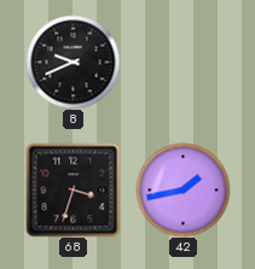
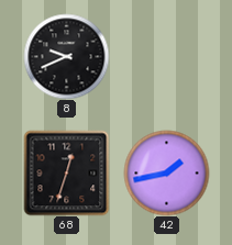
68: 3:33 -> 12:33 (66, 172)
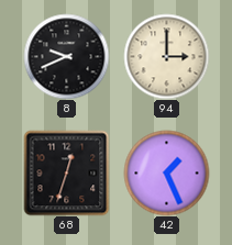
94: none -> 3:00 (166, 56)
42: 1:43 -> 1:26 (166, 172)
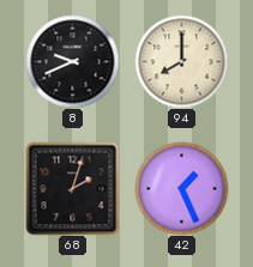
94: 3:00 -> 8:00 (181, 61)
68: 12:33 -> 2:03 (72, 188)
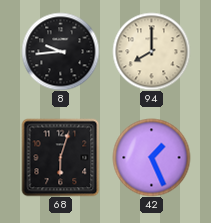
8: 9:41 -> 9:44 (60, 51)
68: 2:03 -> 6:03 (60, 157)
